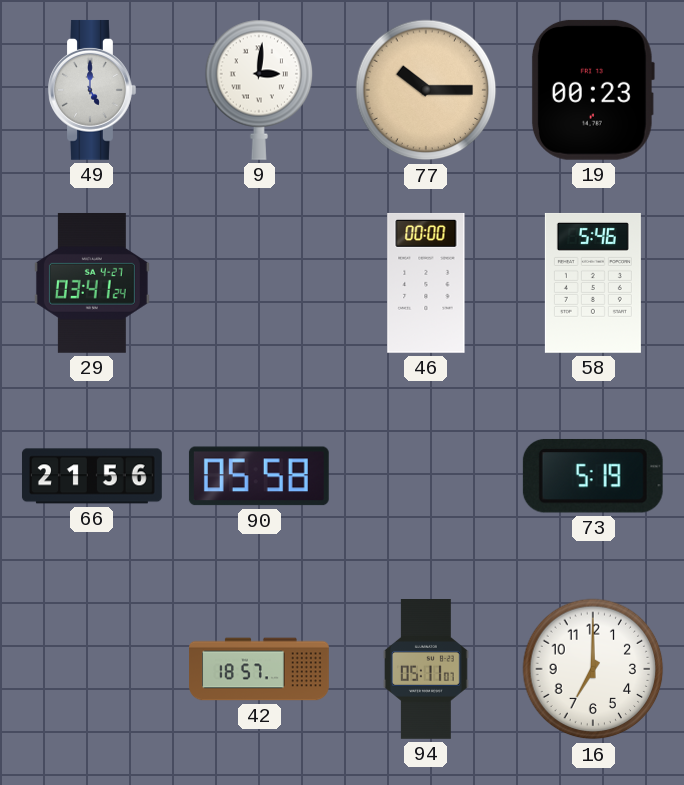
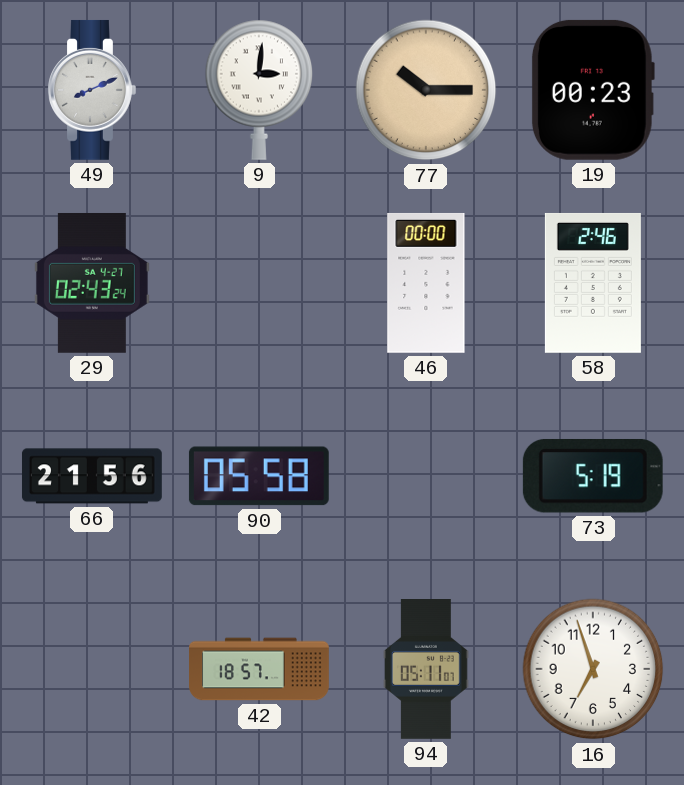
49: 5:00 -> 8:11 (92, 90)
29: 03:41 -> 02:43 (92, 283)
58: 5:46 -> 2:46 (593, 283)
16: 7:00 -> 6:57 (593, 669)
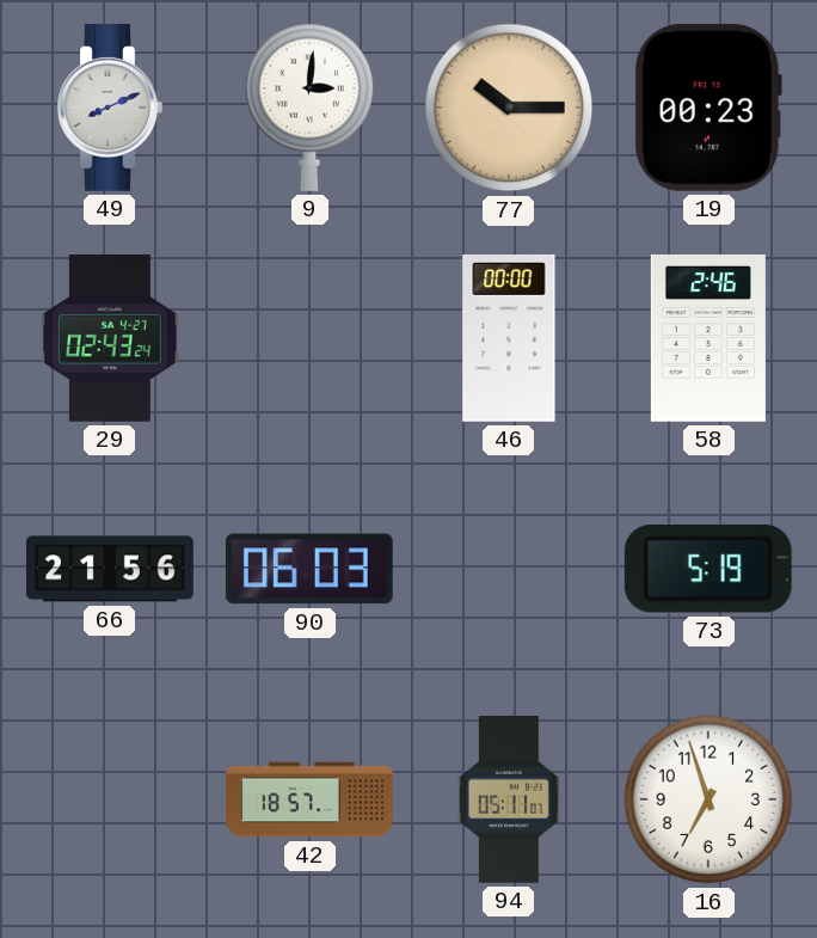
90: 05:58 -> 06:03 (309, 569)
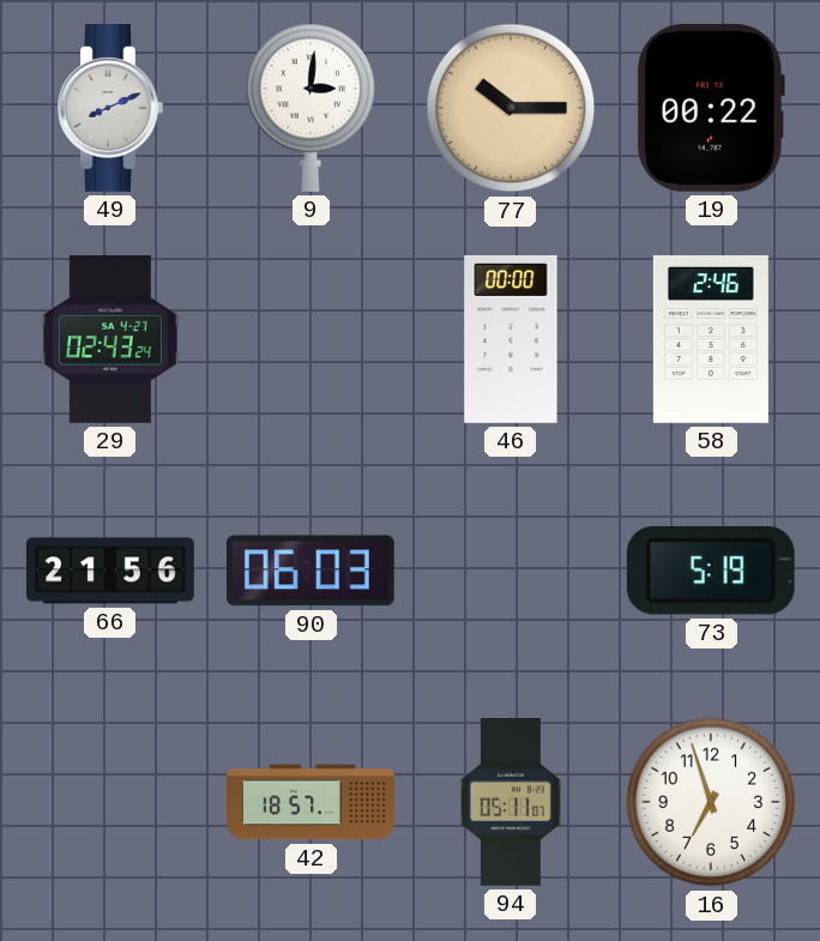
19: 00:23 -> 00:22 (711, 108)
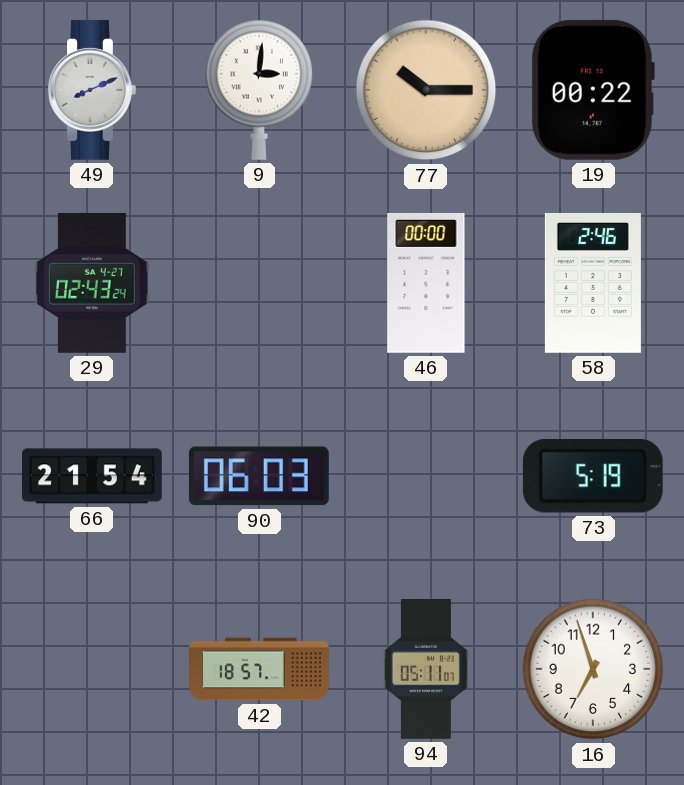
66: 21:56 -> 21:54 (92, 476)
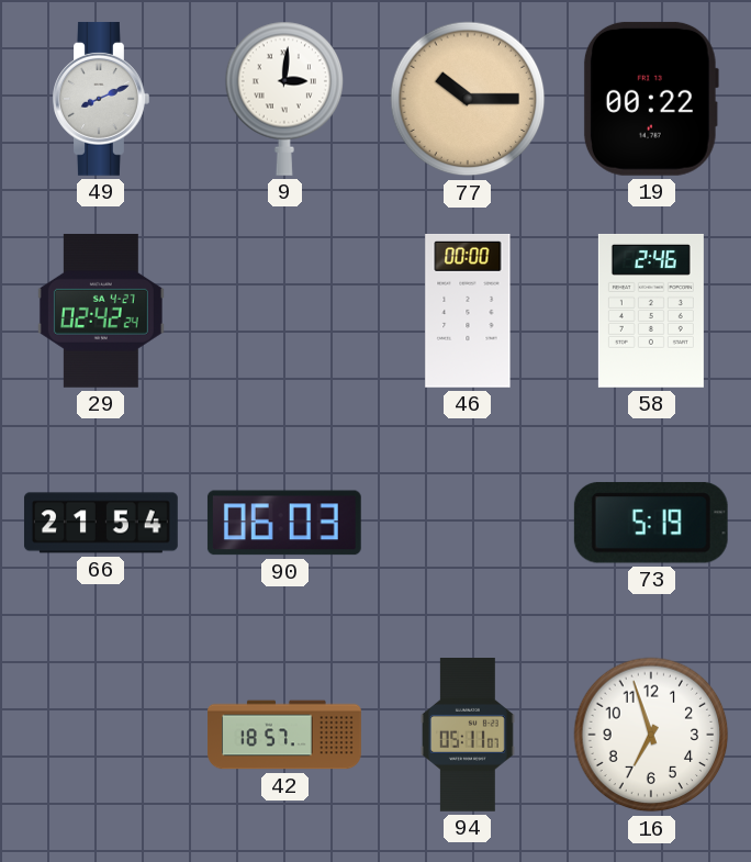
29: 02:43 -> 02:42 (101, 311)
